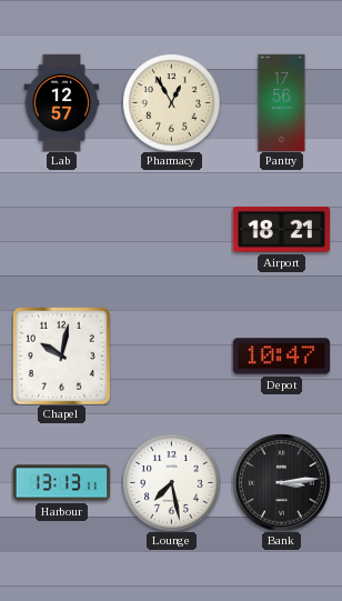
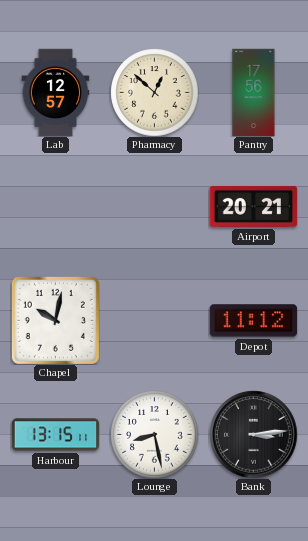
Pharmacy: 12:55 -> 12:52 (154, 92)
Airport: 18:21 -> 20:21 (253, 206)
Depot: 10:47 -> 11:12 (253, 321)
Harbour: 13:13 -> 13:15 (55, 435)
Lounge: 7:28 -> 8:28 (154, 434)
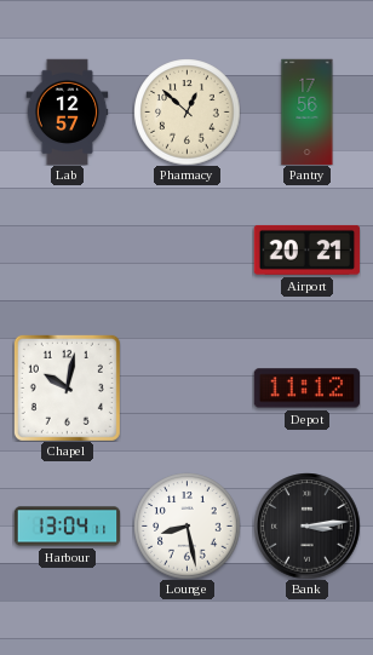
Harbour: 13:15 -> 13:04 (67, 527)
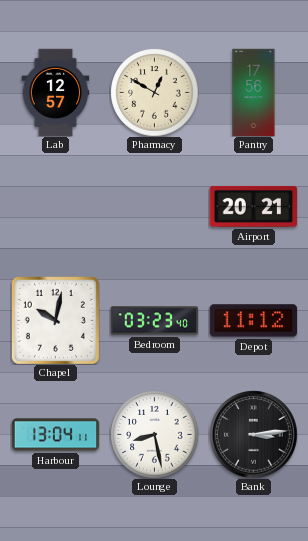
Pharmacy: 12:52 -> 12:50 (154, 92)
Bedroom: none -> 03:23 (154, 321)
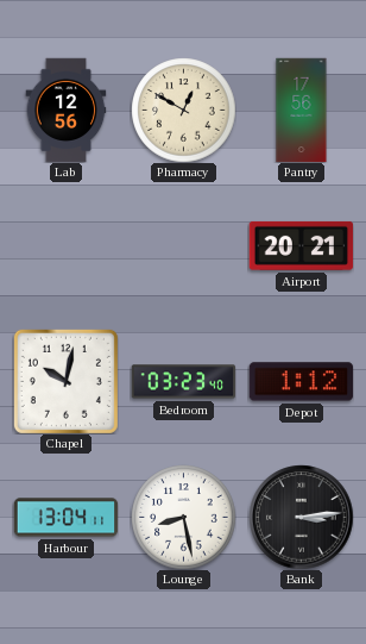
Lab: 12:57 -> 12:56 (67, 110)
Depot: 11:12 -> 1:12 (301, 382)
